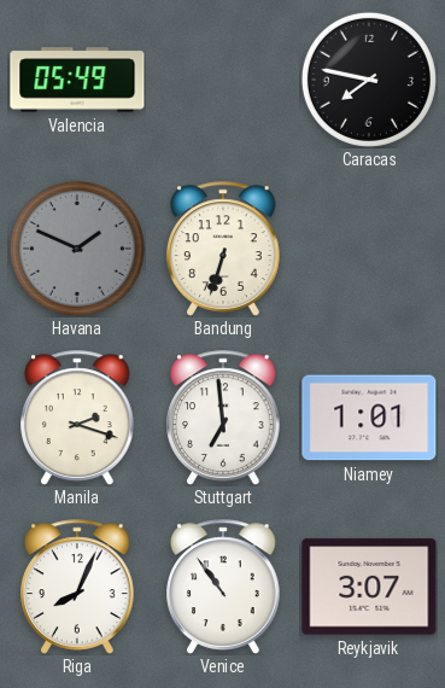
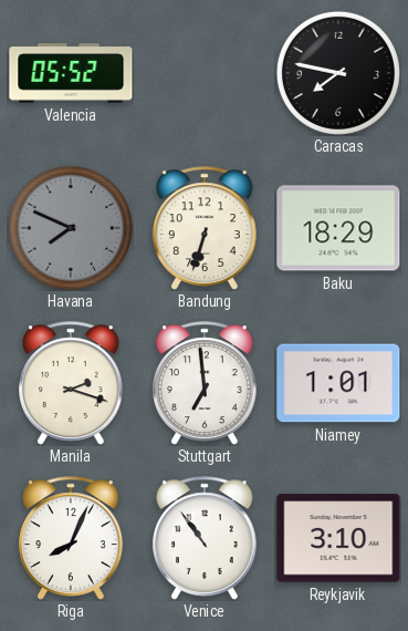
Valencia: 05:49 -> 05:52 (71, 73)
Havana: 1:49 -> 7:49 (71, 228)
Baku: none -> 18:29 (338, 228)
Reykjavik: 3:07 -> 3:10 (338, 538)
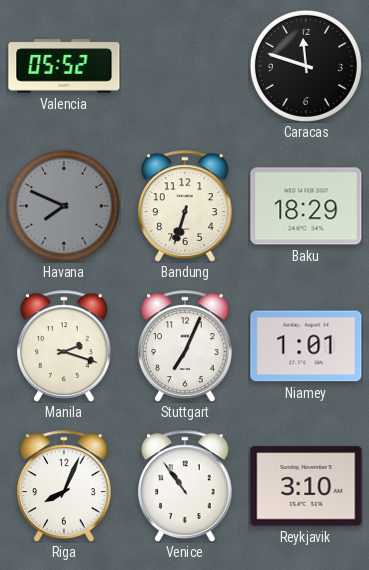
Caracas: 7:47 -> 11:48 (306, 66)
Stuttgart: 6:59 -> 7:04 (185, 346)
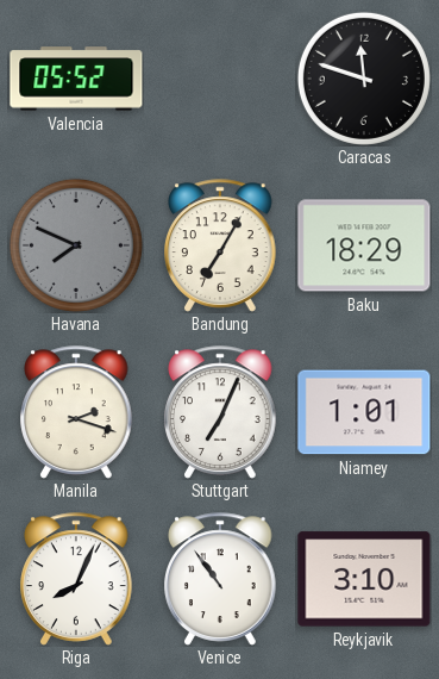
Bandung: 6:33 -> 7:05 (220, 245)
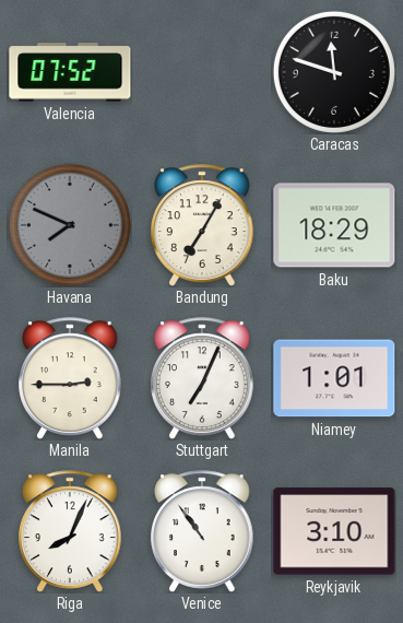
Valencia: 05:52 -> 07:52 (70, 72)
Manila: 2:18 -> 2:45 (70, 378)
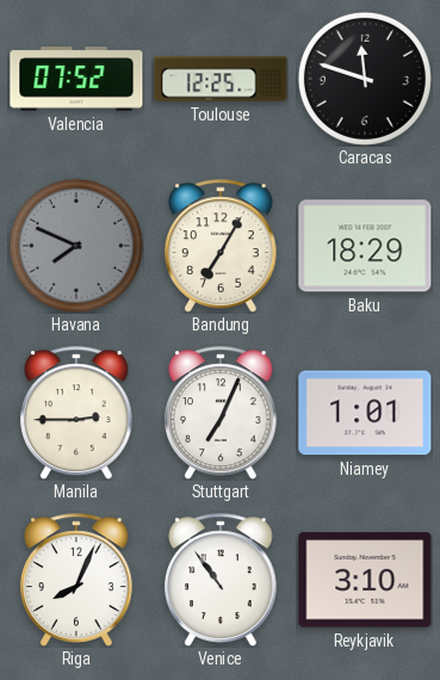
Toulouse: none -> 12:25 (221, 79)
